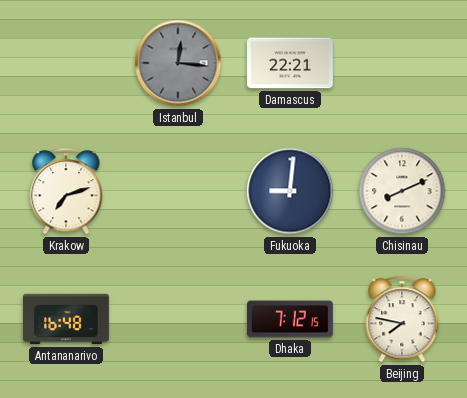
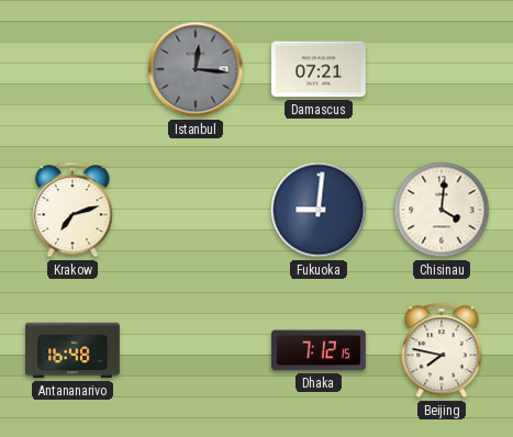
Damascus: 22:21 -> 07:21 (319, 69)
Chisinau: 8:11 -> 4:01 (442, 210)
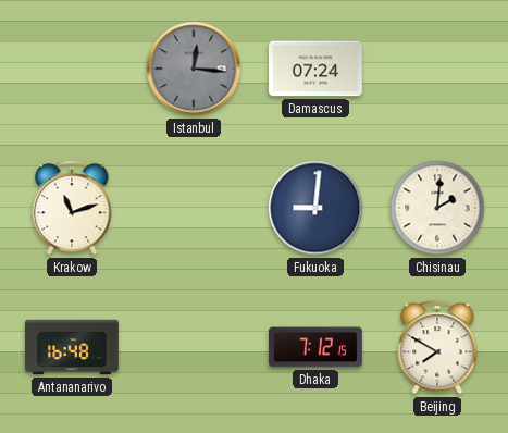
Damascus: 07:21 -> 07:24 (315, 69)
Krakow: 7:12 -> 11:12 (72, 208)
Chisinau: 4:01 -> 2:01 (437, 208)
Beijing: 7:47 -> 7:50 (437, 347)
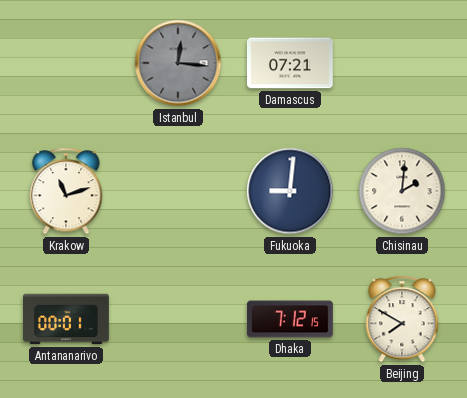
Damascus: 07:24 -> 07:21 (290, 63)
Antananarivo: 16:48 -> 00:01 (67, 319)
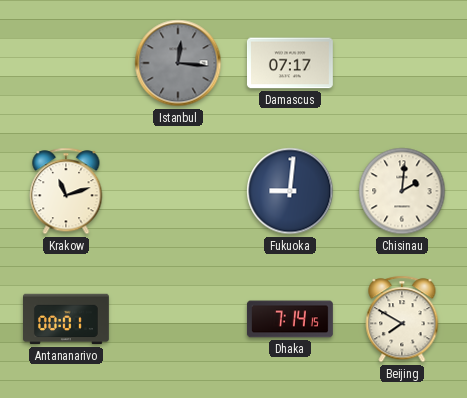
Damascus: 07:21 -> 07:17 (290, 63)
Dhaka: 7:12 -> 7:14 (290, 319)
